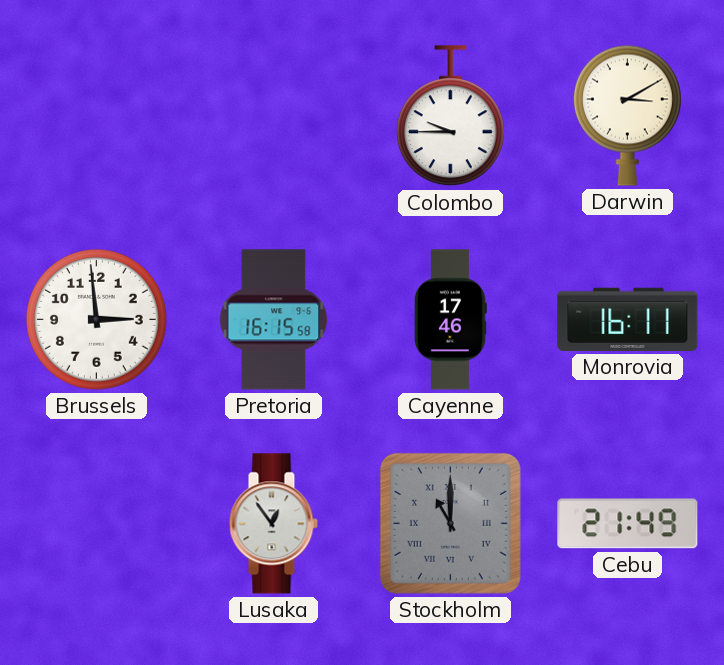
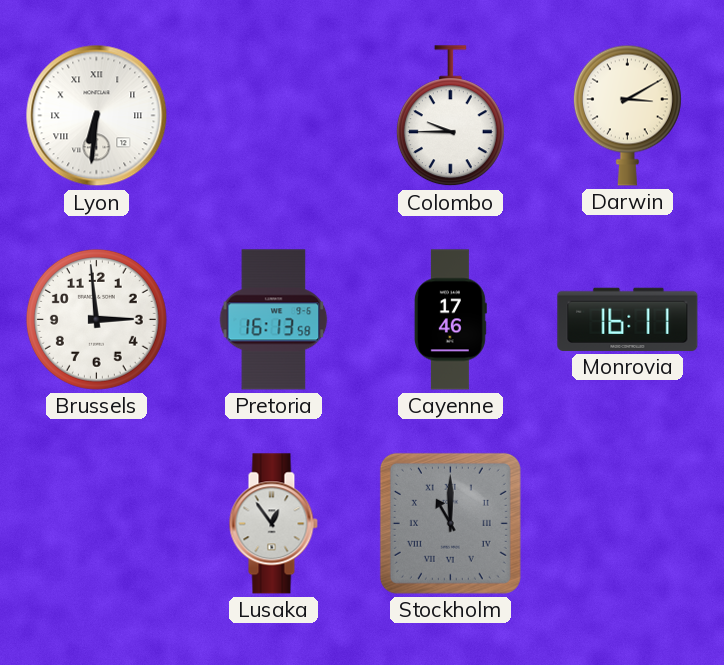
Lyon: none -> 6:31 (97, 116)
Pretoria: 16:15 -> 16:13 (274, 320)
Cebu: 21:49 -> none (628, 524)
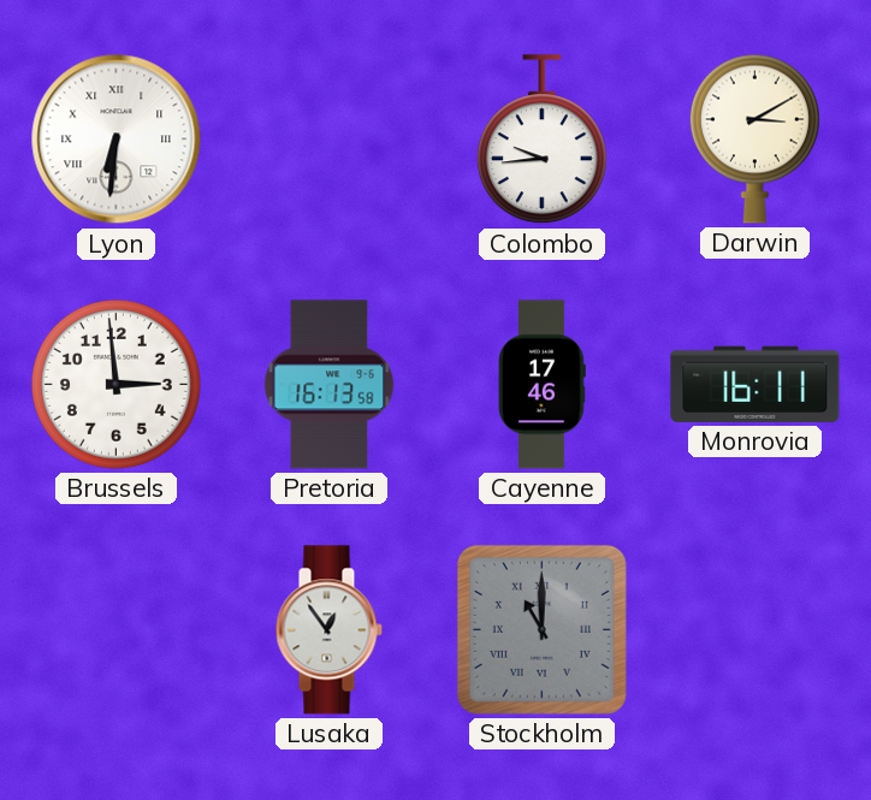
Colombo: 9:45 -> 9:44 (541, 140)
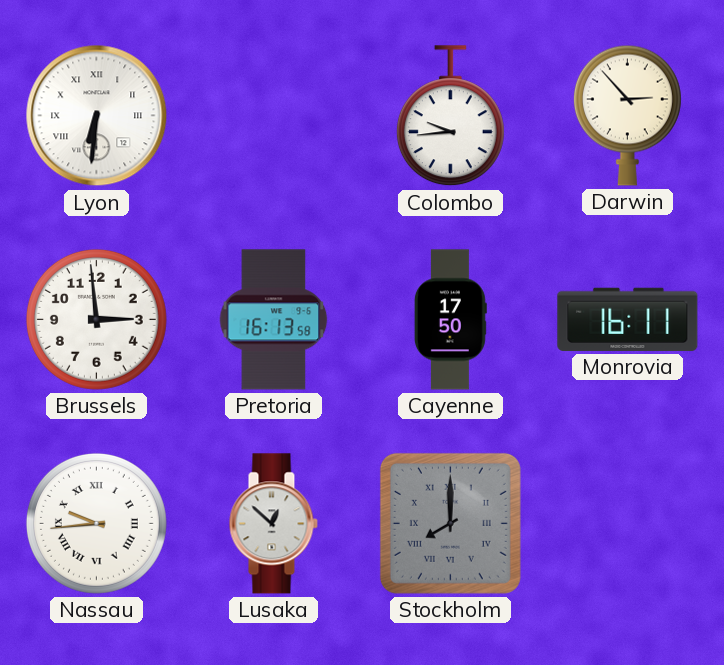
Darwin: 3:10 -> 2:53 (627, 115)
Cayenne: 17:46 -> 17:50 (450, 320)
Nassau: none -> 9:44 (96, 523)
Lusaka: 12:54 -> 12:52 (273, 524)
Stockholm: 11:00 -> 8:00 (450, 523)
